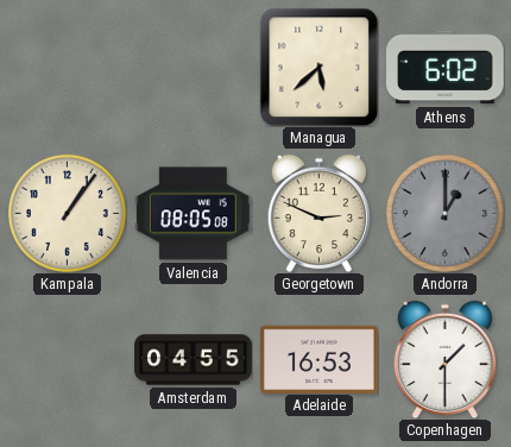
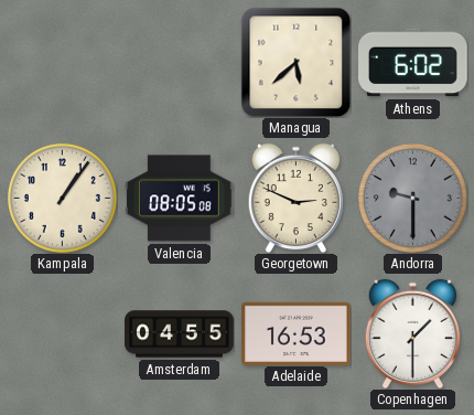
Andorra: 1:00 -> 9:30 (412, 198)
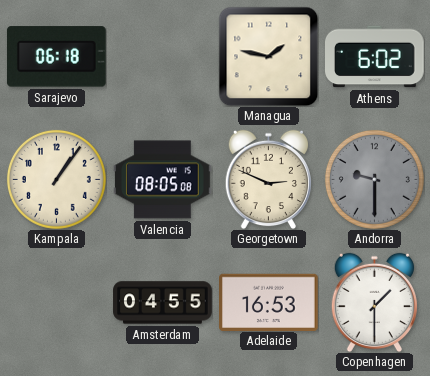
Sarajevo: none -> 06:18 (56, 57)
Managua: 5:38 -> 1:47 (268, 56)
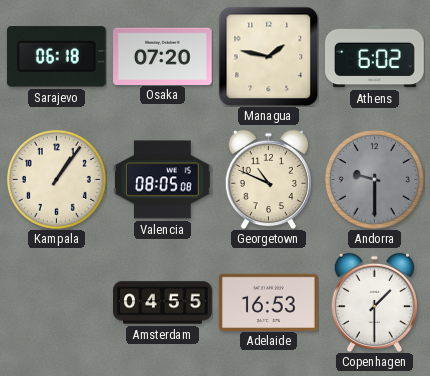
Osaka: none -> 07:20 (163, 56)
Georgetown: 2:49 -> 10:49 (268, 179)
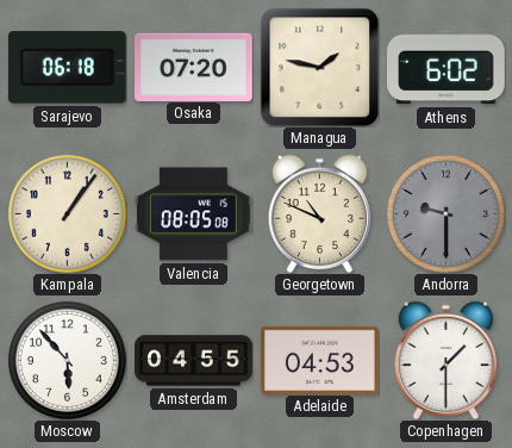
Moscow: none -> 5:53 (67, 360)
Adelaide: 16:53 -> 04:53 (320, 360)
